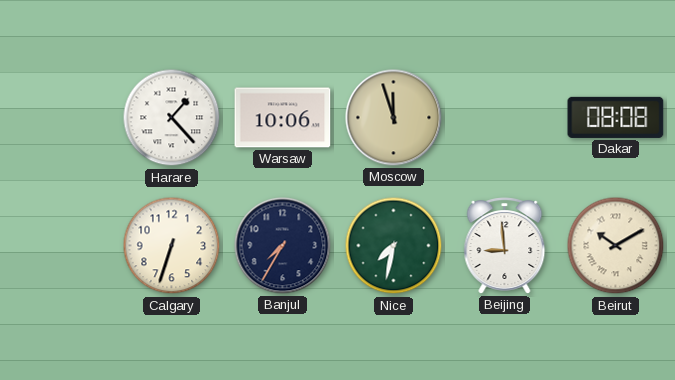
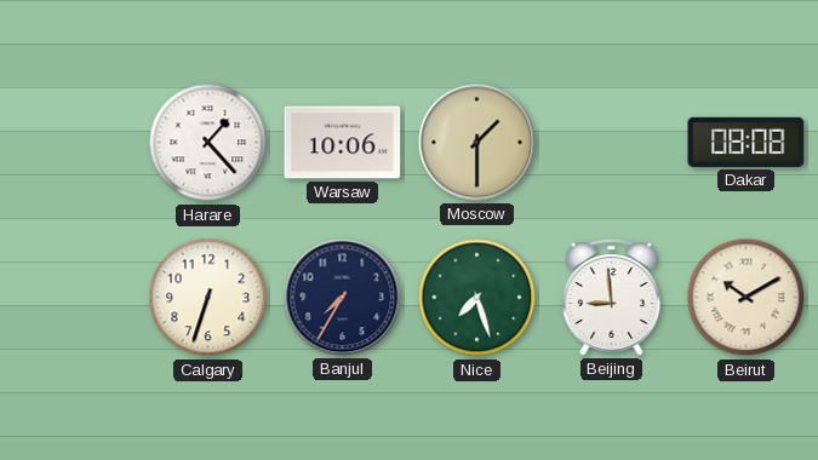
Moscow: 11:57 -> 1:30 (477, 143)
Nice: 7:32 -> 7:27 (477, 298)
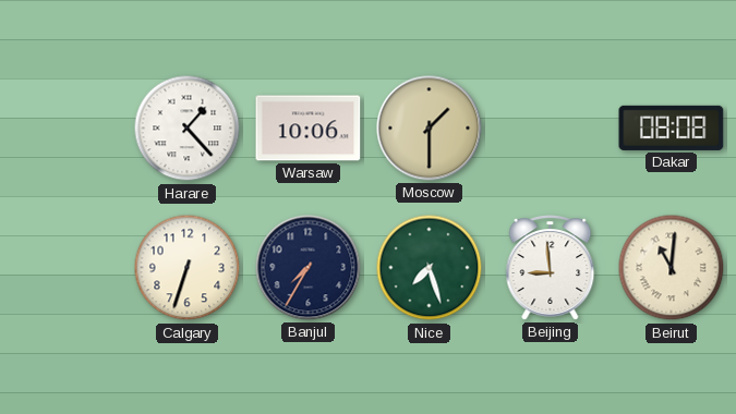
Beirut: 10:10 -> 11:01 (672, 268)
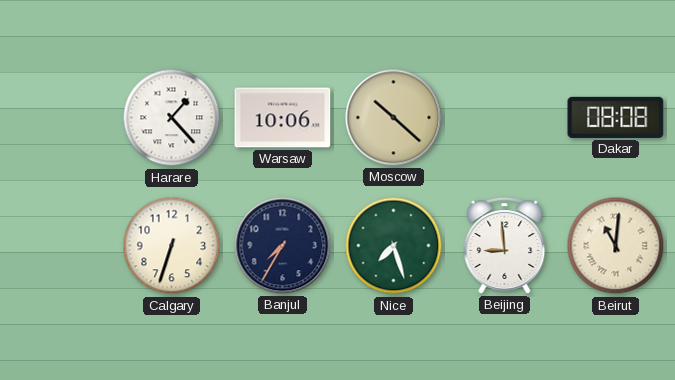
Moscow: 1:30 -> 10:22 (394, 118)
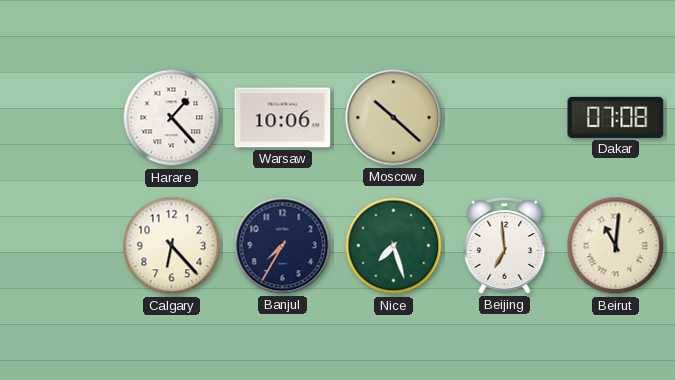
Dakar: 08:08 -> 07:08 (616, 117)
Calgary: 6:33 -> 6:23 (172, 246)
Beijing: 8:59 -> 6:59 (505, 246)
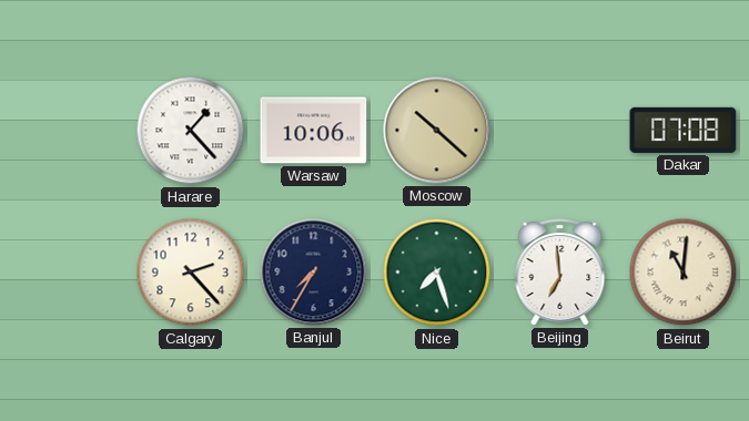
Calgary: 6:23 -> 2:23 (191, 273)
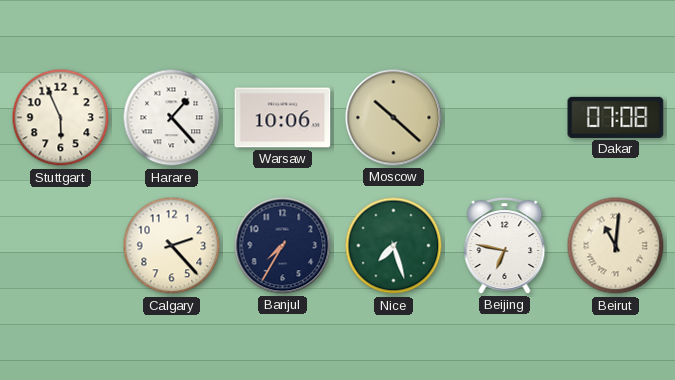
Stuttgart: none -> 5:56 (61, 118)
Beijing: 6:59 -> 6:47 (505, 246)
